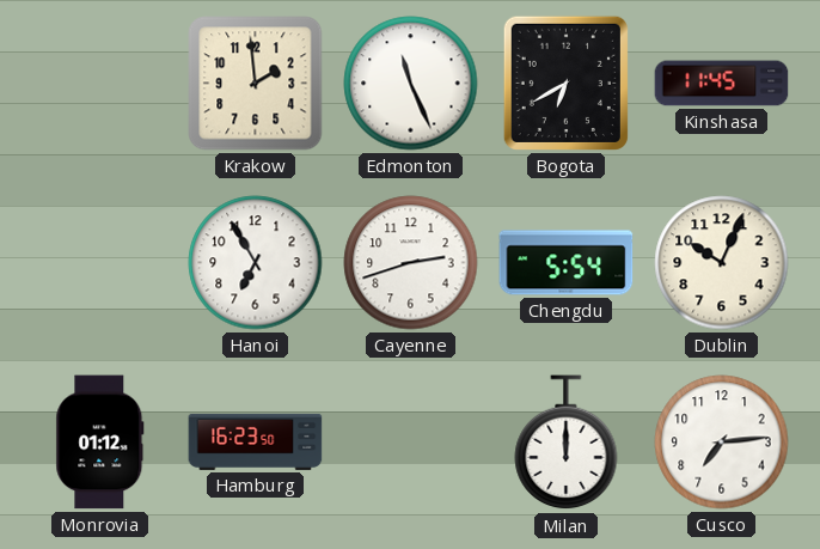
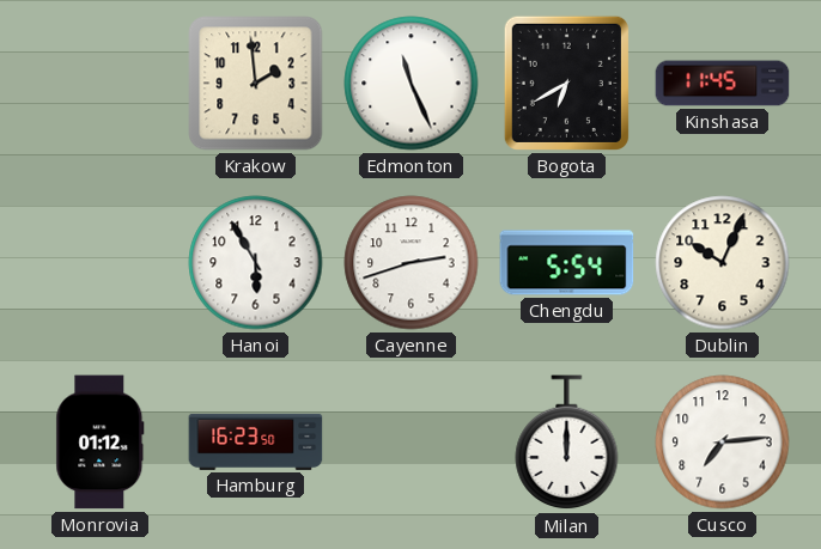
Hanoi: 6:55 -> 5:55 (256, 263)
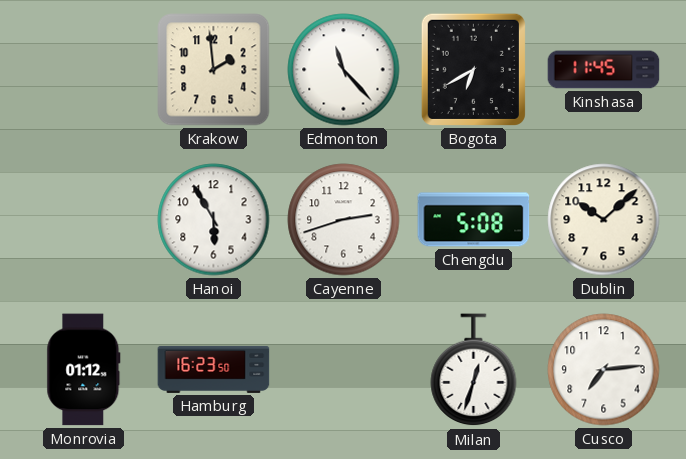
Edmonton: 11:26 -> 11:23 (344, 70)
Chengdu: 5:54 -> 5:08 (474, 220)
Dublin: 10:04 -> 10:08 (604, 220)
Milan: 12:00 -> 12:33 (474, 370)
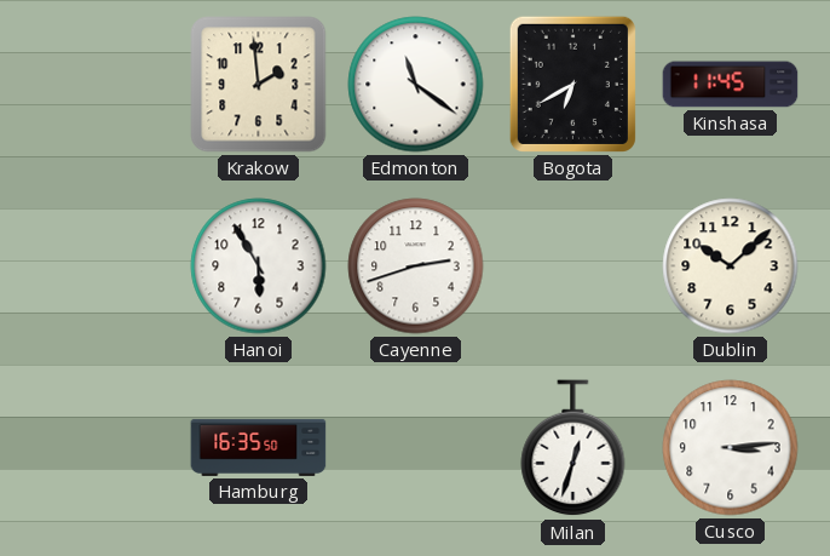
Edmonton: 11:23 -> 11:21 (416, 85)
Chengdu: 5:08 -> none (474, 220)
Monrovia: 01:12 -> none (84, 370)
Hamburg: 16:23 -> 16:35 (259, 447)
Cusco: 7:14 -> 3:14 (731, 448)
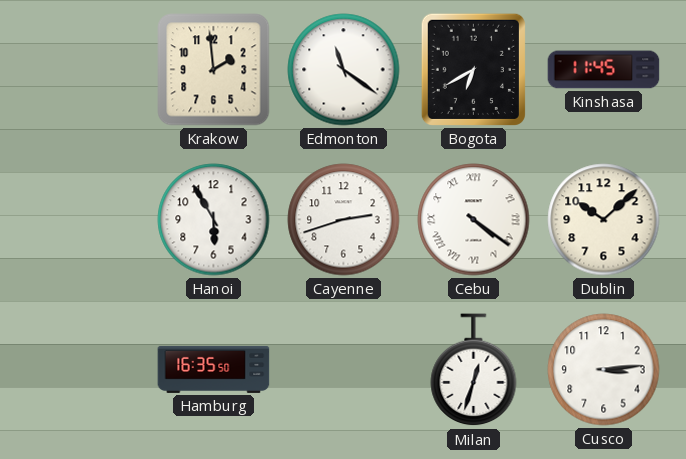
Cebu: none -> 4:21 (474, 220)
